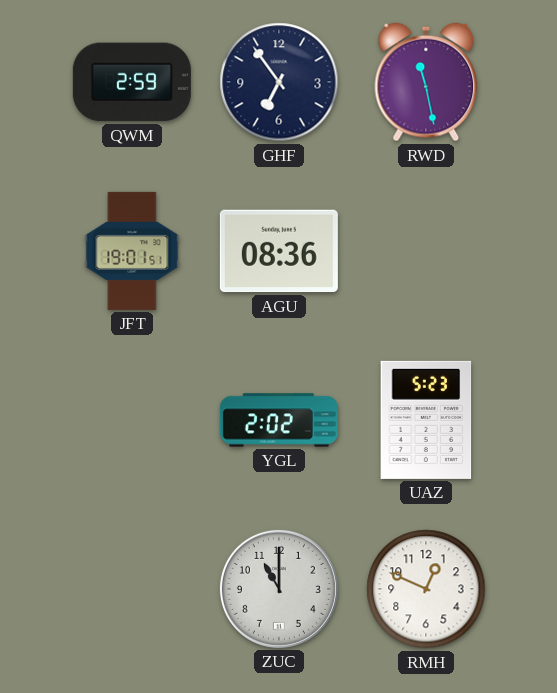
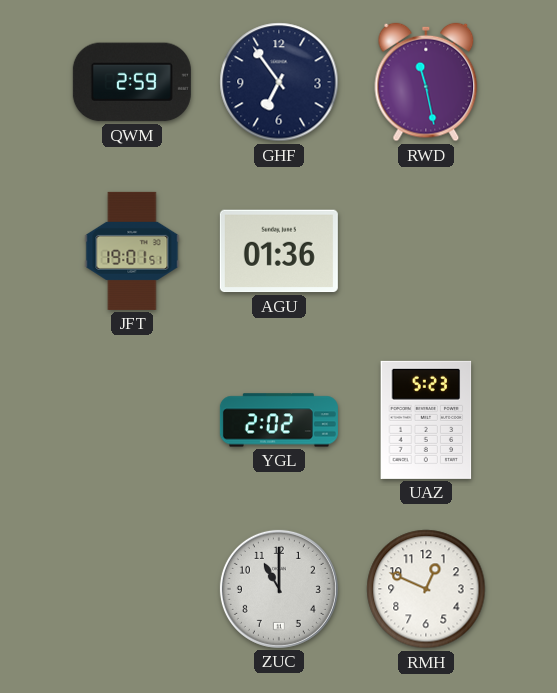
AGU: 08:36 -> 01:36 (279, 251)
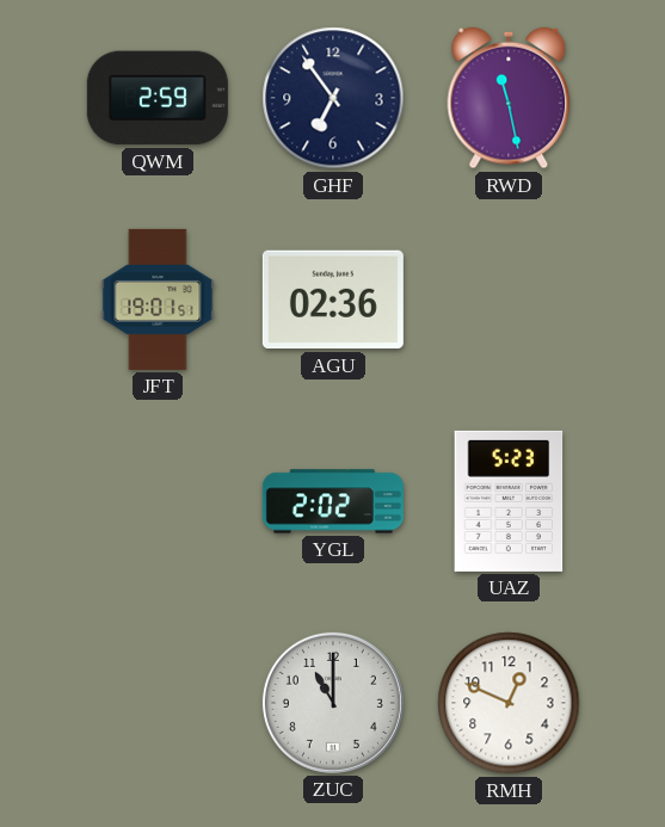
AGU: 01:36 -> 02:36 (333, 300)
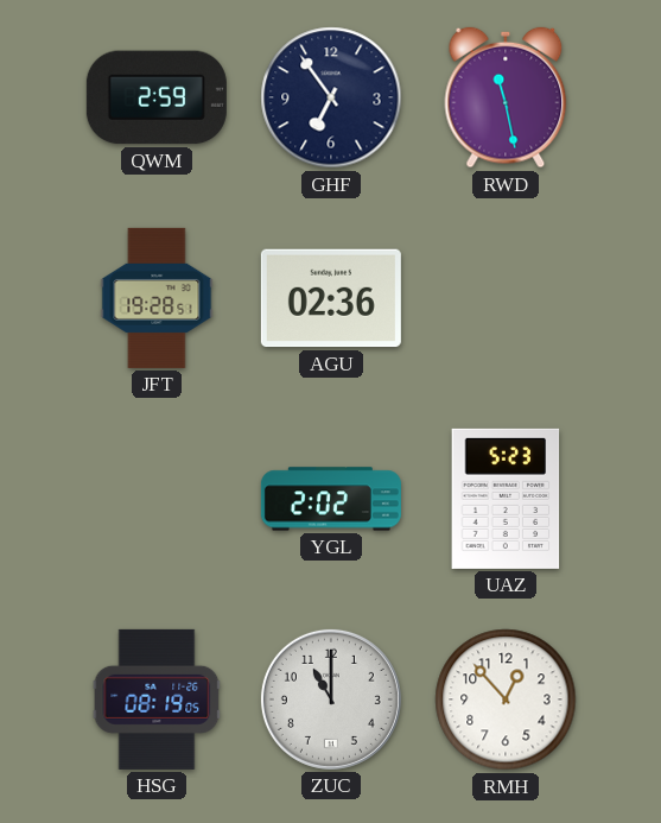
JFT: 19:01 -> 19:28 (157, 298)
HSG: none -> 08:19 (157, 699)
RMH: 12:49 -> 12:53 (506, 699)
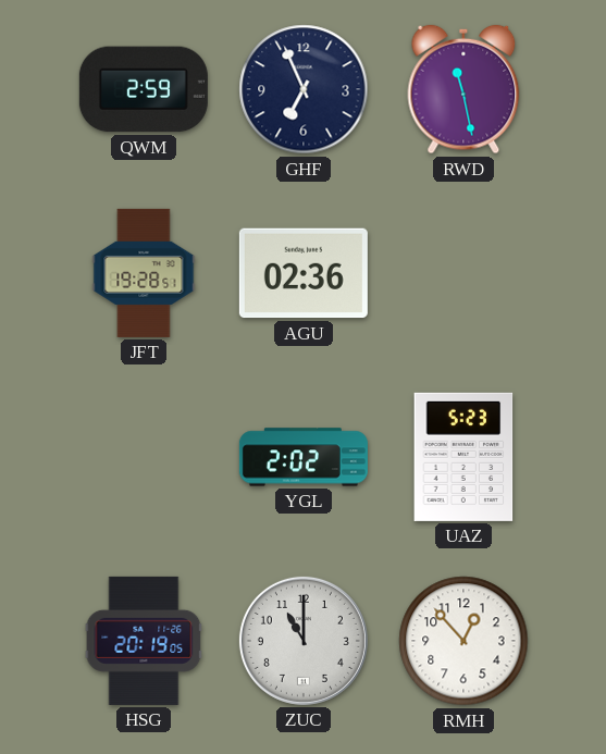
GHF: 6:54 -> 6:56 (304, 89)
HSG: 08:19 -> 20:19 (144, 641)
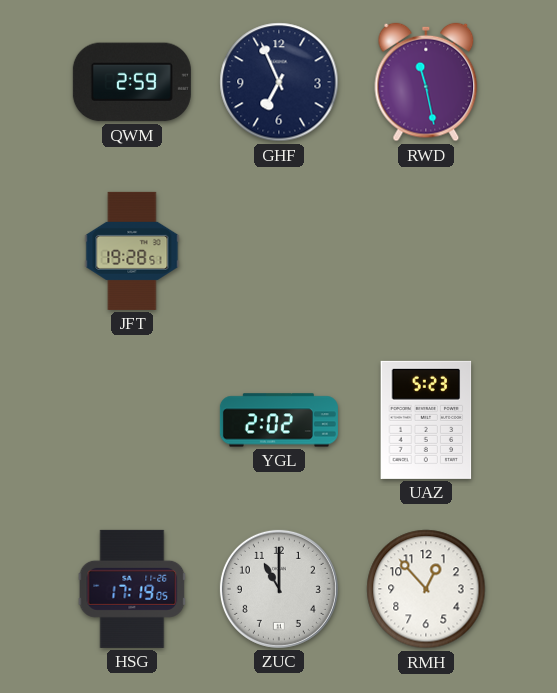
AGU: 02:36 -> none (304, 273)
HSG: 20:19 -> 17:19 (132, 589)
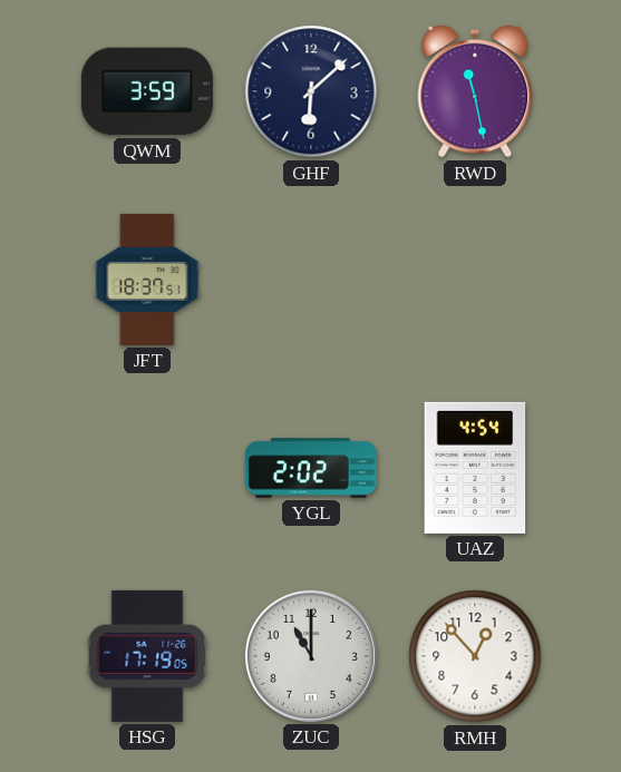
QWM: 2:59 -> 3:59 (147, 91)
GHF: 6:56 -> 6:08 (311, 91)
JFT: 19:28 -> 18:37 (147, 280)
UAZ: 5:23 -> 4:54 (475, 468)
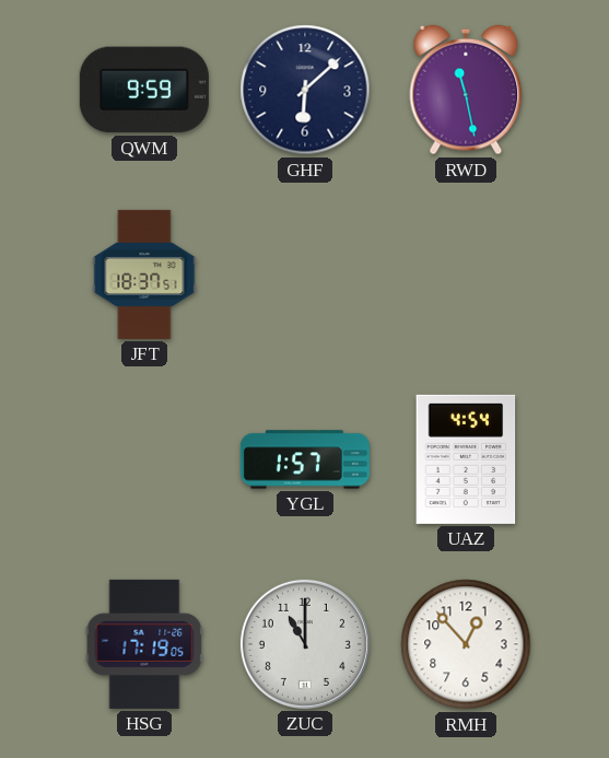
QWM: 3:59 -> 9:59 (144, 90)
YGL: 2:02 -> 1:57 (305, 459)
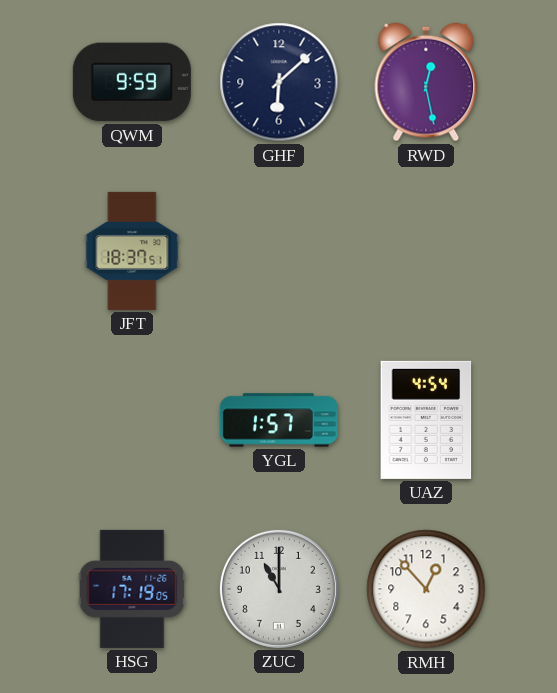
RWD: 11:28 -> 12:28 (426, 82)
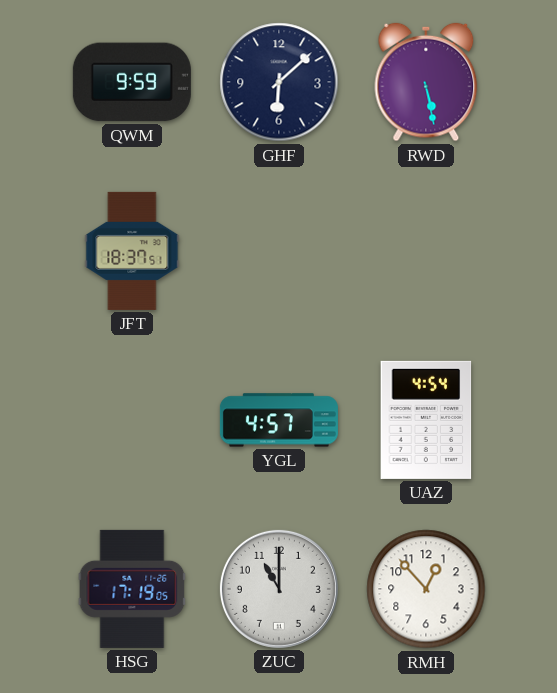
RWD: 12:28 -> 5:28 (426, 82)
YGL: 1:57 -> 4:57 (279, 420)
